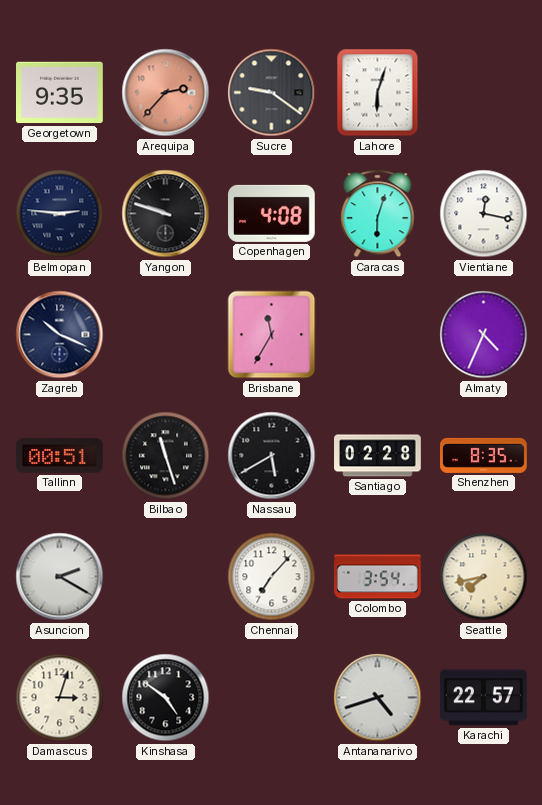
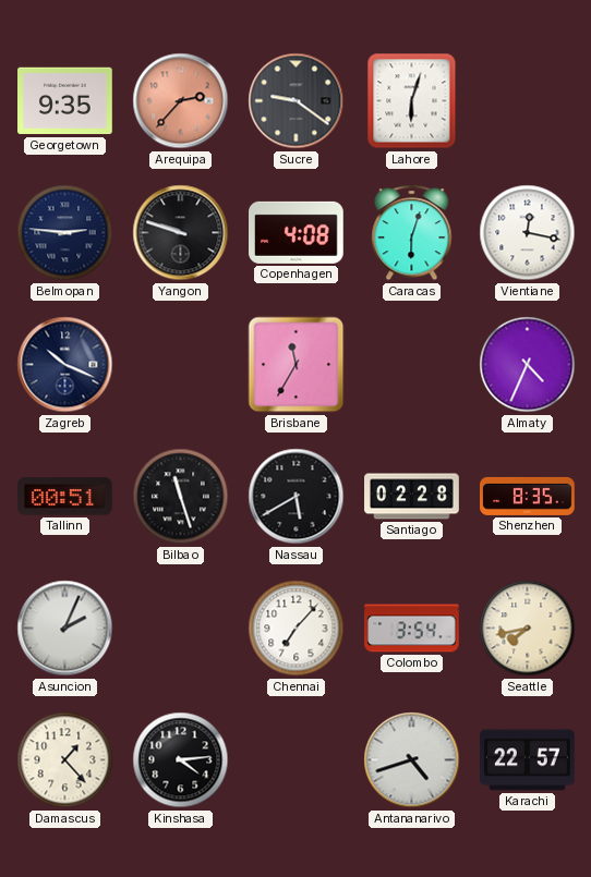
Asuncion: 2:20 -> 2:04 (65, 629)
Damascus: 3:03 -> 1:23 (65, 760)
Kinshasa: 4:51 -> 4:14 (181, 760)
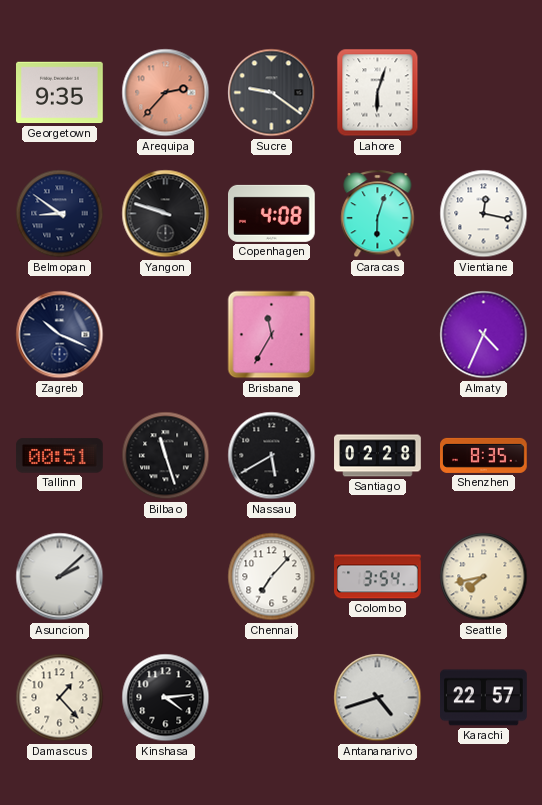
Belmopan: 2:46 -> 8:51 (60, 214)
Asuncion: 2:04 -> 2:08 (60, 577)
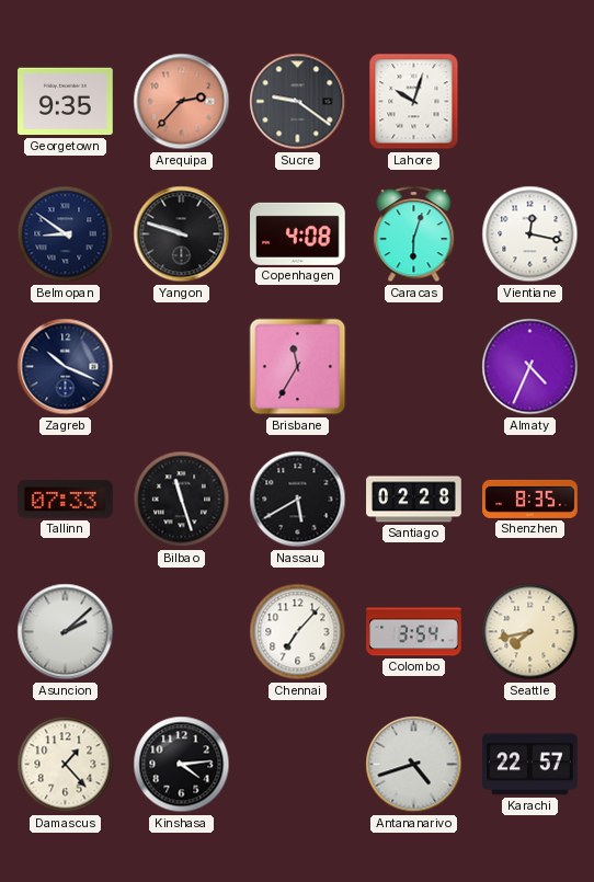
Lahore: 6:03 -> 10:03 (414, 102)
Tallinn: 00:51 -> 07:33 (66, 500)
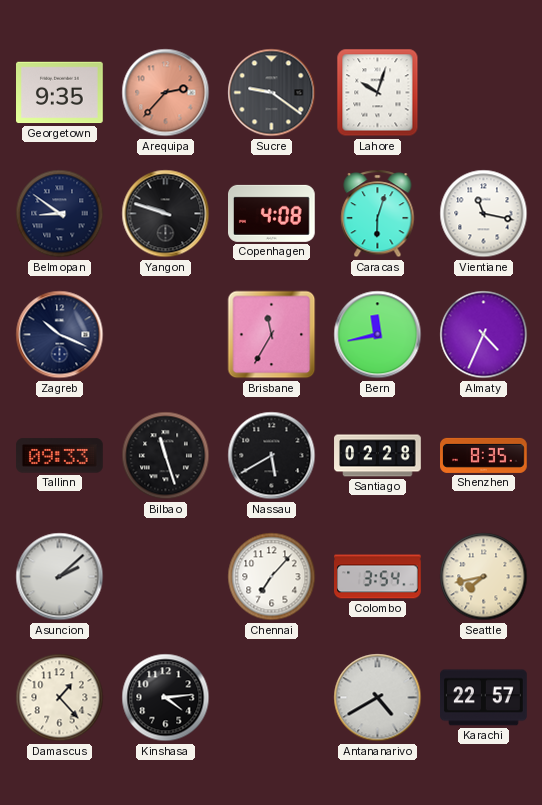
Vientiane: 12:17 -> 11:17 (484, 214)
Bern: none -> 11:43 (378, 335)
Tallinn: 07:33 -> 09:33 (60, 456)
Antananarivo: 4:42 -> 4:40 (378, 698)
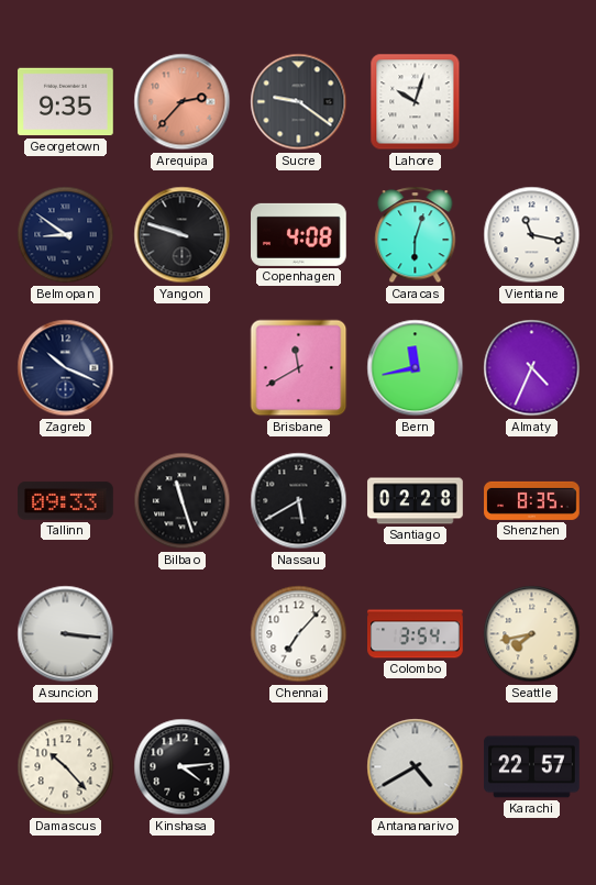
Brisbane: 11:35 -> 11:40 (299, 368)
Asuncion: 2:08 -> 3:16 (66, 634)
Damascus: 1:23 -> 10:23 (66, 767)
